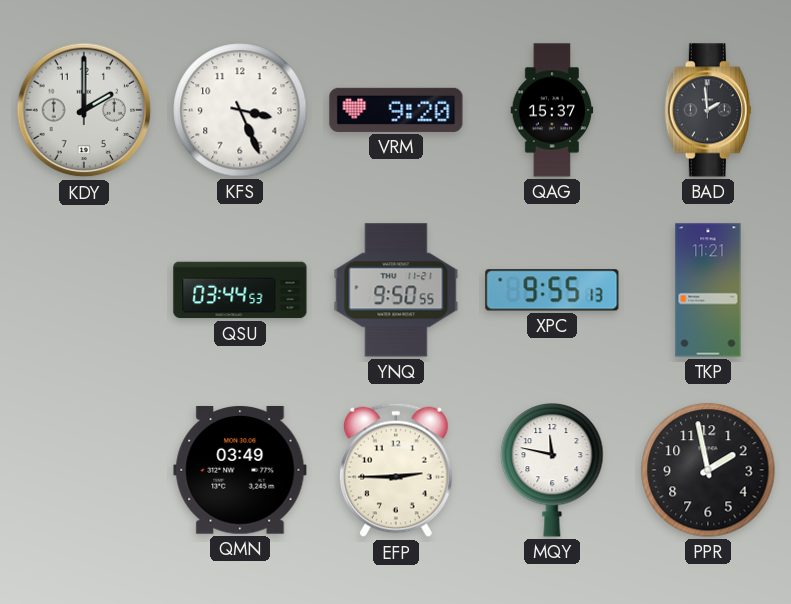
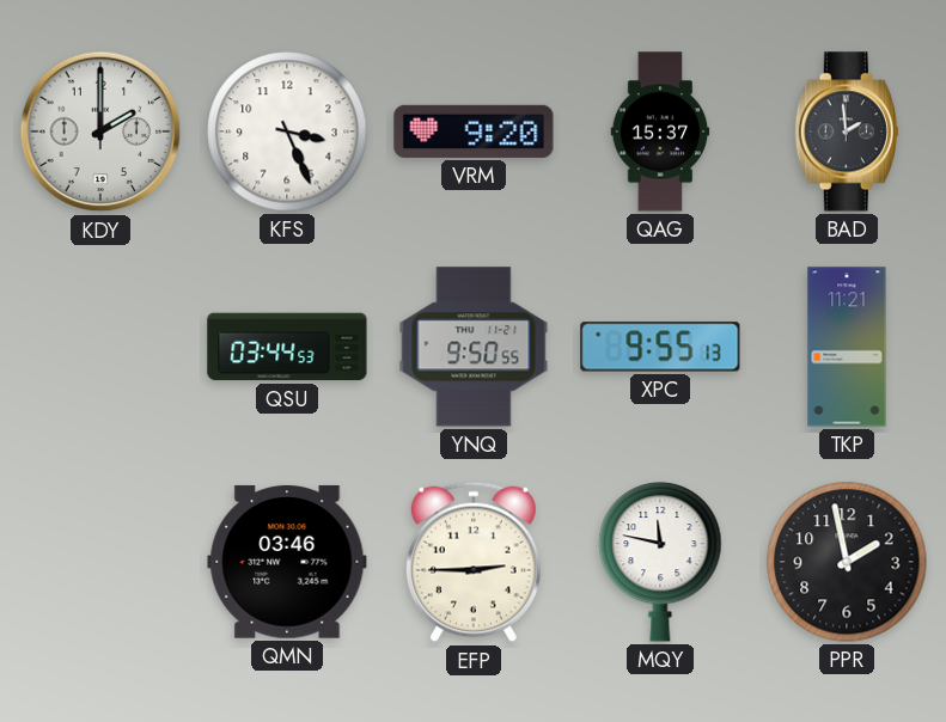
QMN: 03:49 -> 03:46 (287, 562)
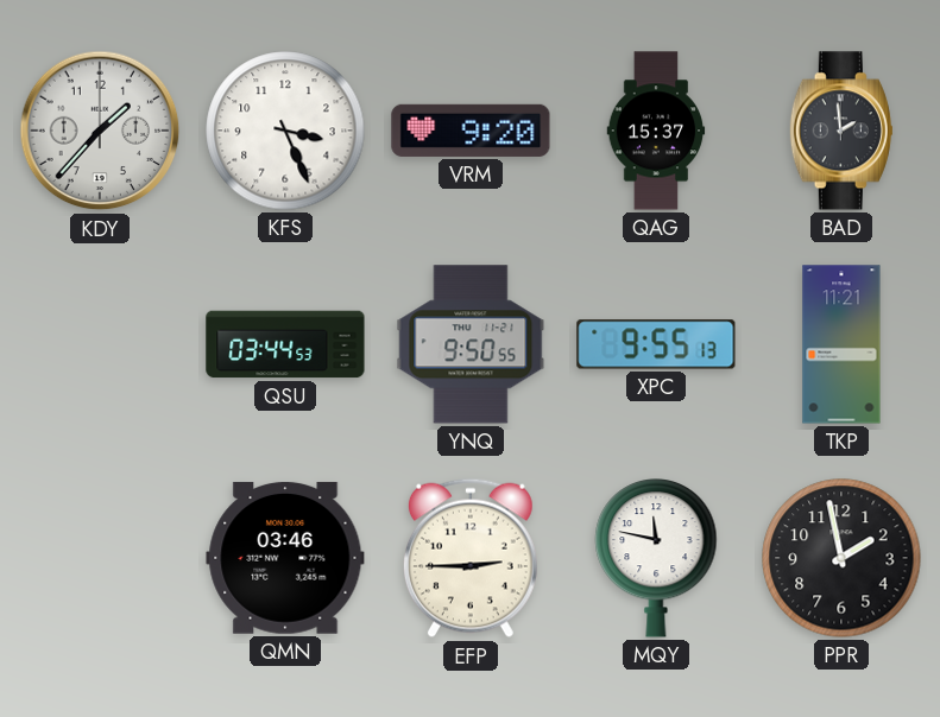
KDY: 2:00 -> 1:37 (100, 131)
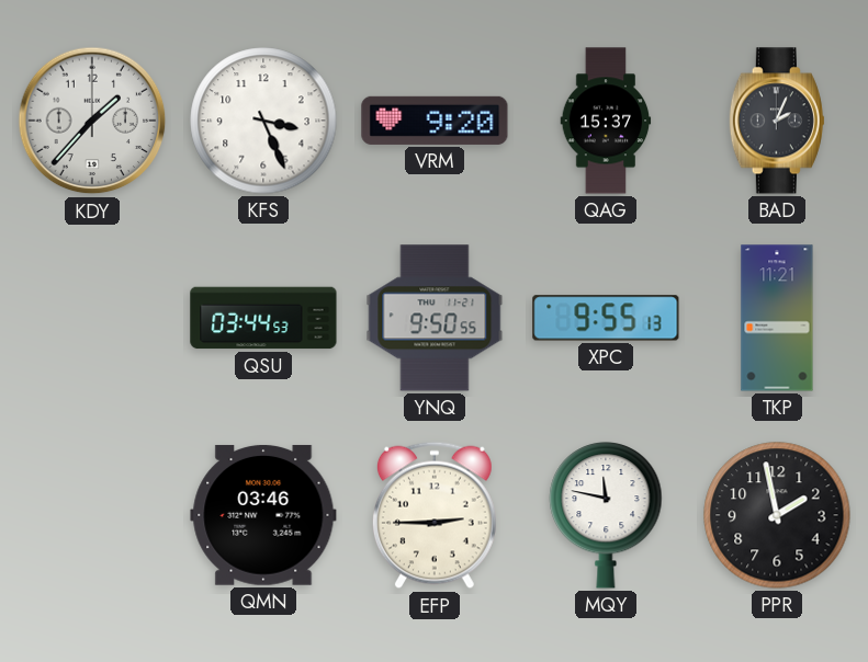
BAD: 1:59 -> 2:04 (777, 121)
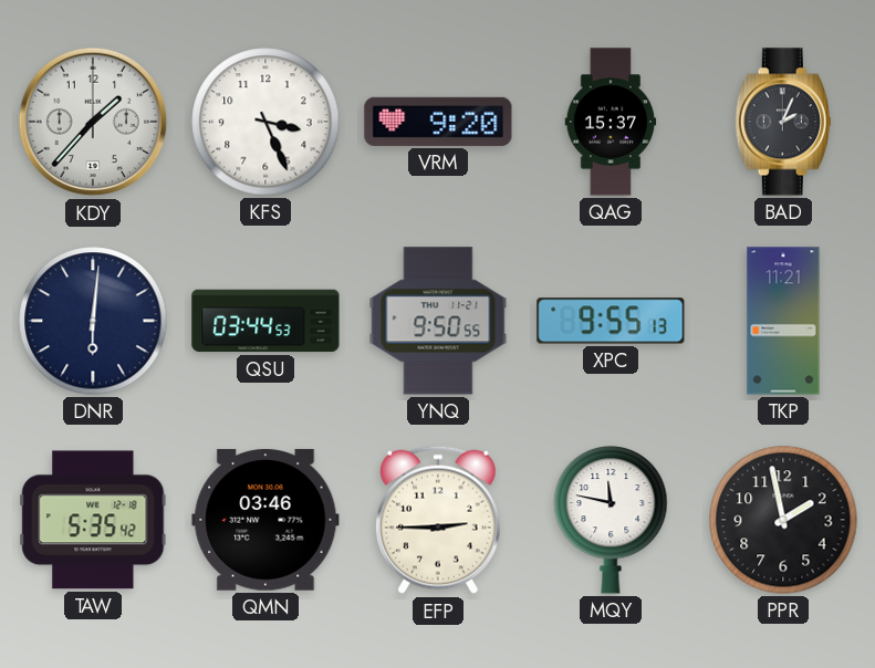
DNR: none -> 6:01 (93, 321)
TAW: none -> 5:35 (93, 520)
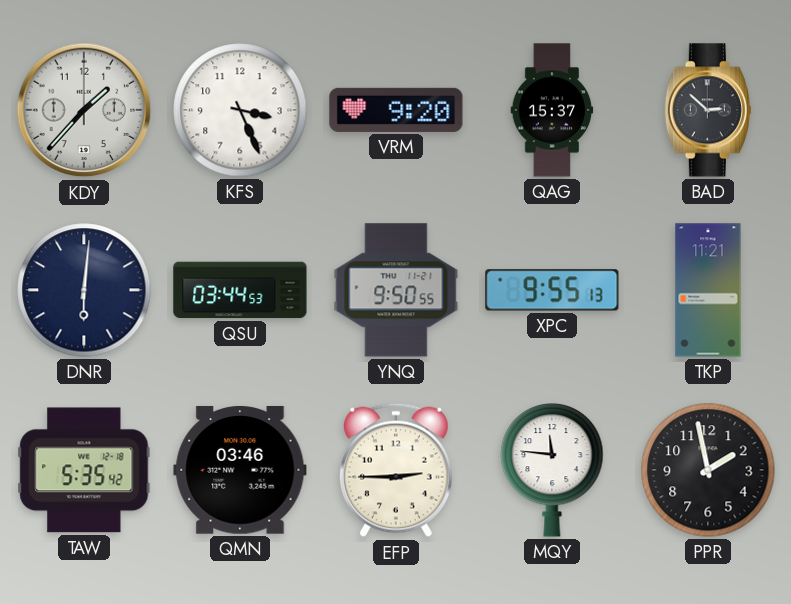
BAD: 2:04 -> 2:52 (708, 110)
MQY: 11:47 -> 11:46 (552, 471)
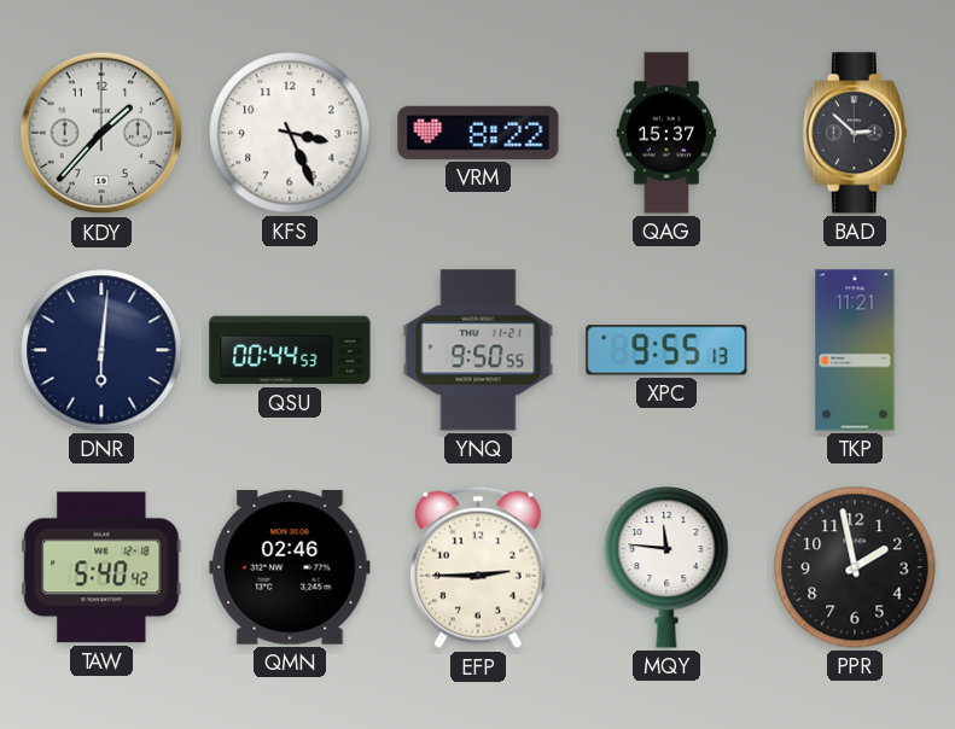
VRM: 9:20 -> 8:22 (478, 133)
QSU: 03:44 -> 00:44 (290, 350)
TAW: 5:35 -> 5:40 (101, 567)
QMN: 03:46 -> 02:46 (290, 567)
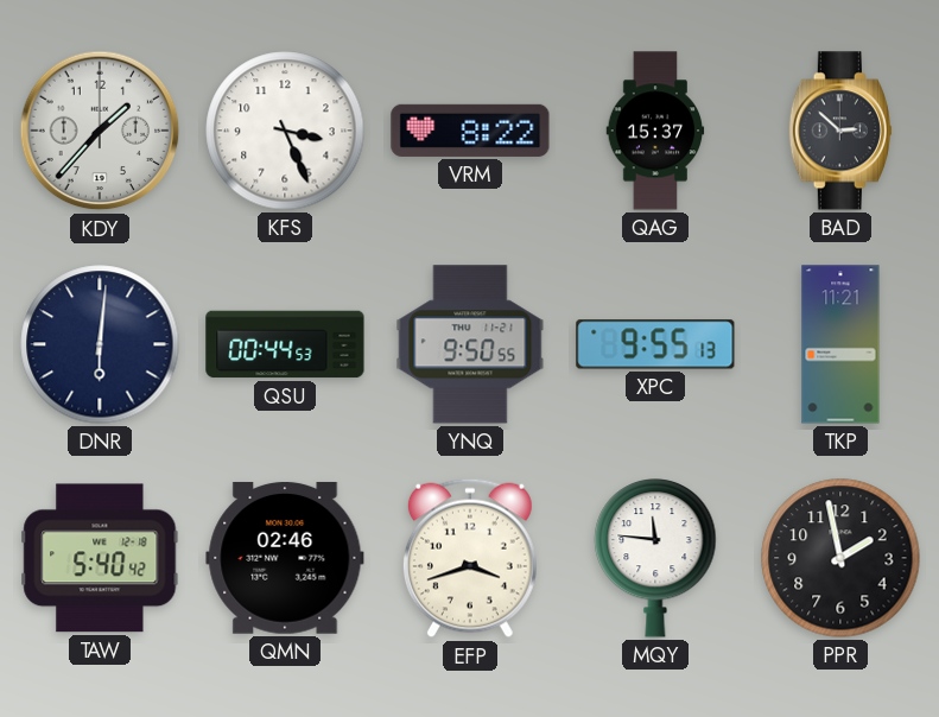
EFP: 2:45 -> 3:42 (470, 558)
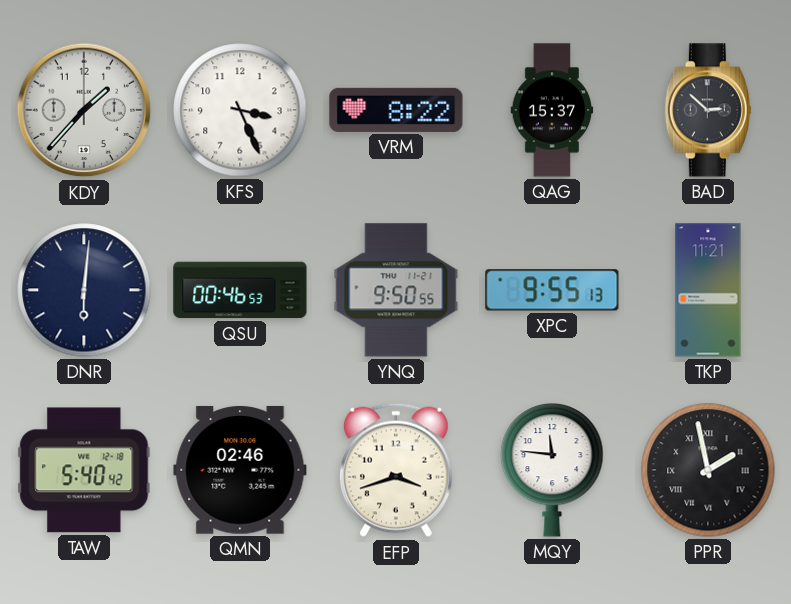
QSU: 00:44 -> 00:46 (240, 290)
PPR numerals: Arabic -> Roman (708, 470)
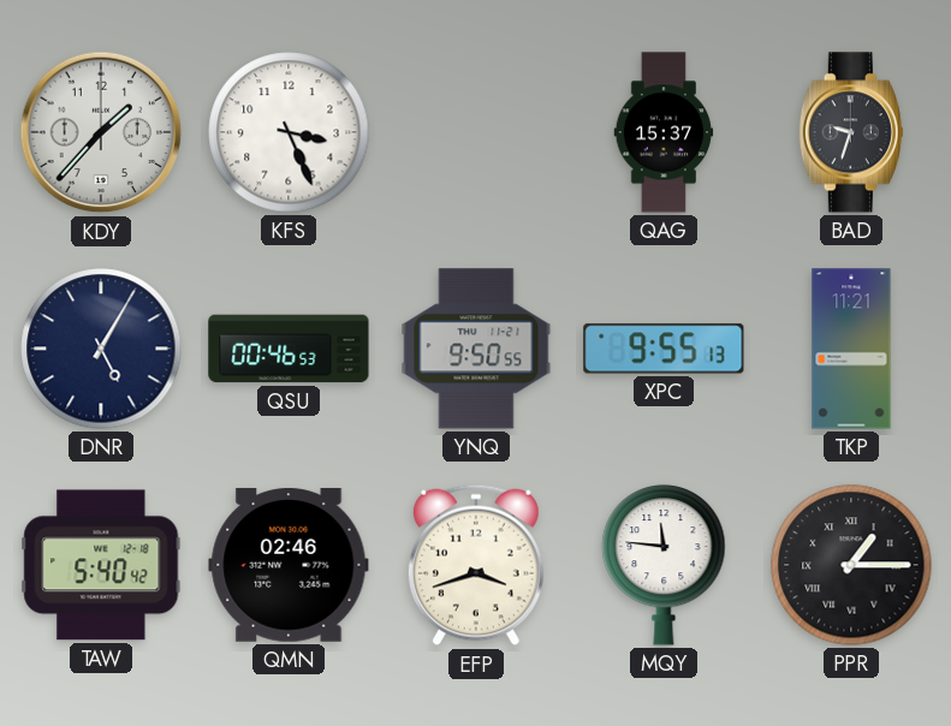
VRM: 8:22 -> none (396, 110)
BAD: 2:52 -> 9:33 (851, 132)
DNR: 6:01 -> 5:05 (101, 349)
PPR: 1:58 -> 1:15 (851, 565)
